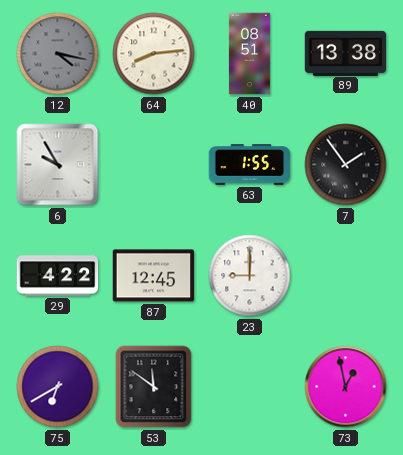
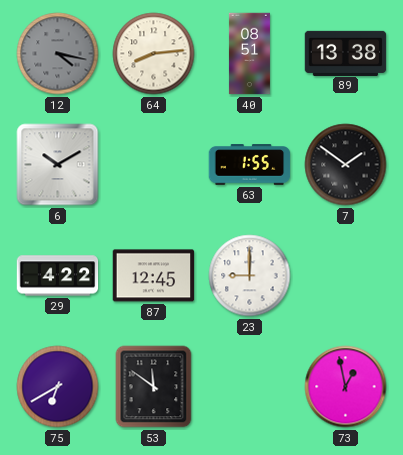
6: 9:55 -> 10:10 (58, 165)
7: 1:54 -> 1:51 (346, 165)
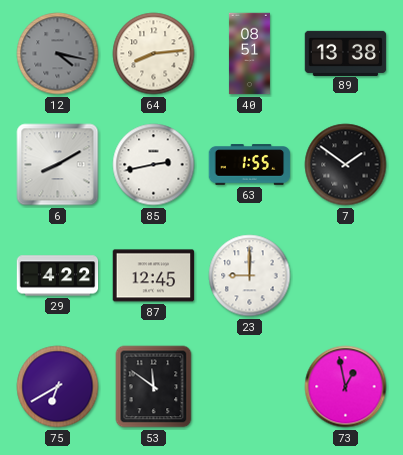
6: 10:10 -> 8:10 (58, 165)
85: none -> 2:43 (154, 165)
